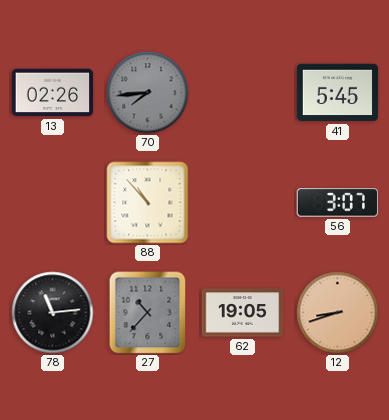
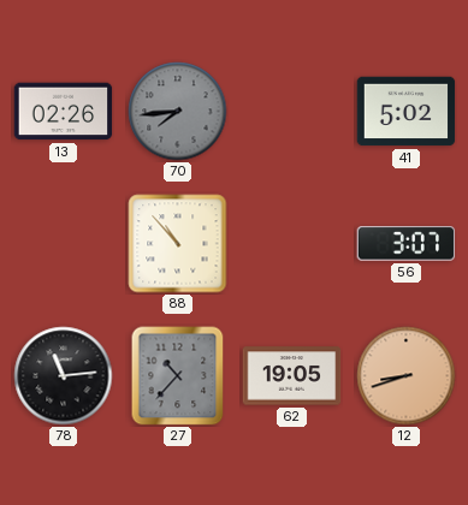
41: 5:45 -> 5:02 (407, 112)
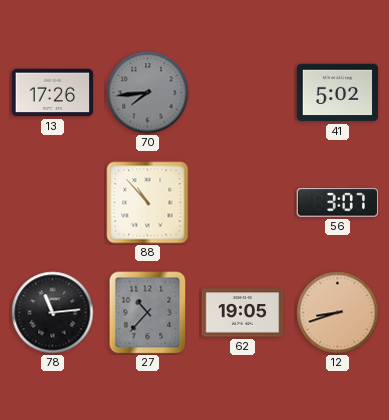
13: 02:26 -> 17:26 (53, 93)
